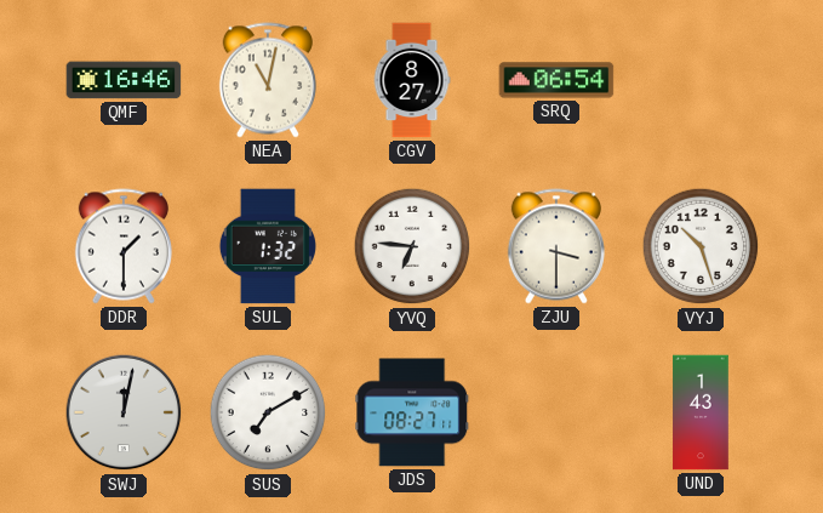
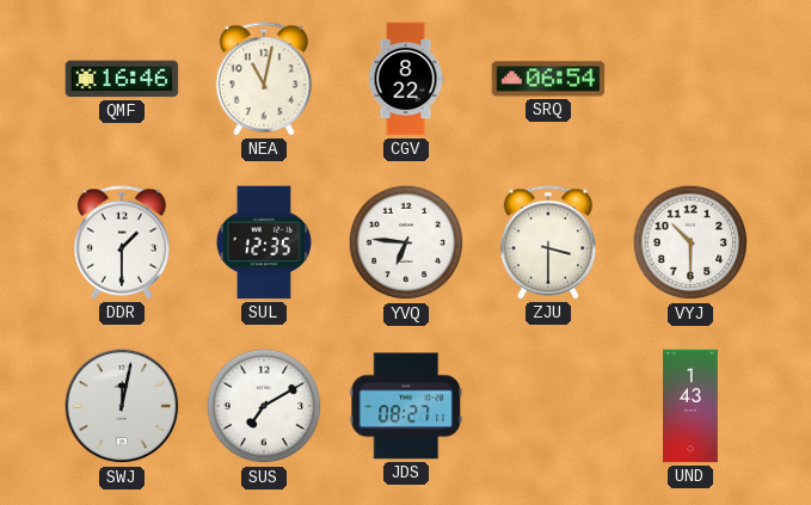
CGV: 8:27 -> 8:22 (406, 79)
SUL: 1:32 -> 12:35 (264, 242)
VYJ: 10:27 -> 10:30 (690, 242)
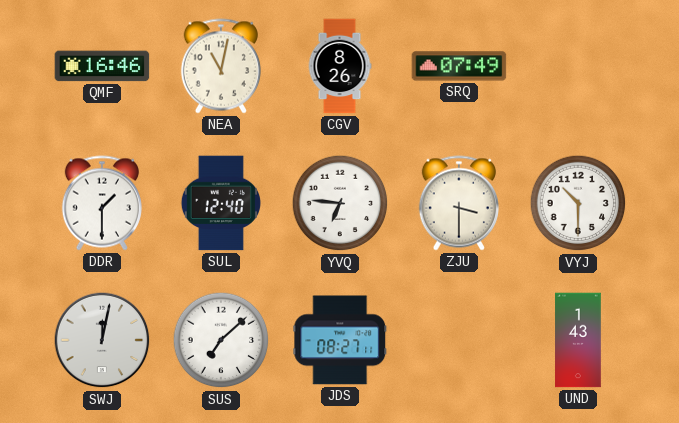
CGV: 8:22 -> 8:26 (340, 66)
SRQ: 06:54 -> 07:49 (459, 66)
SUL: 12:35 -> 12:40 (221, 203)
SUS: 7:10 -> 7:08 (221, 340)
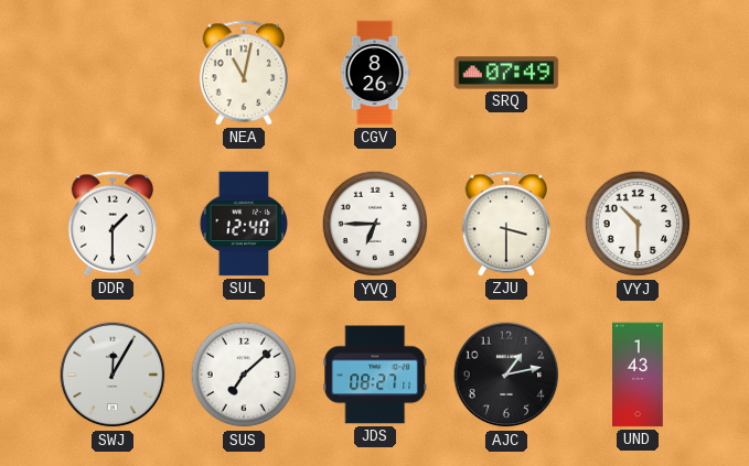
QMF: 16:46 -> none (102, 66)
YVQ: 6:46 -> 6:45 (375, 224)
SWJ: 12:02 -> 12:05 (113, 375)
AJC: none -> 1:13 (506, 375)
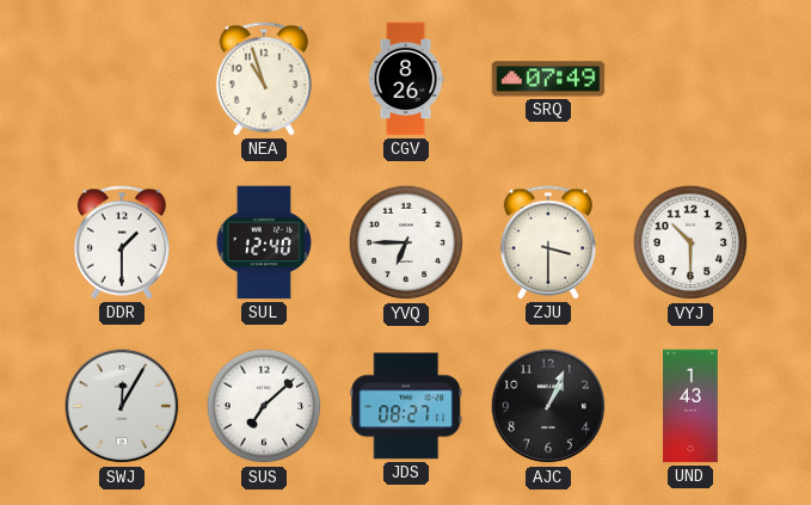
NEA: 11:02 -> 10:57 (264, 79)
AJC: 1:13 -> 1:04 (548, 406)
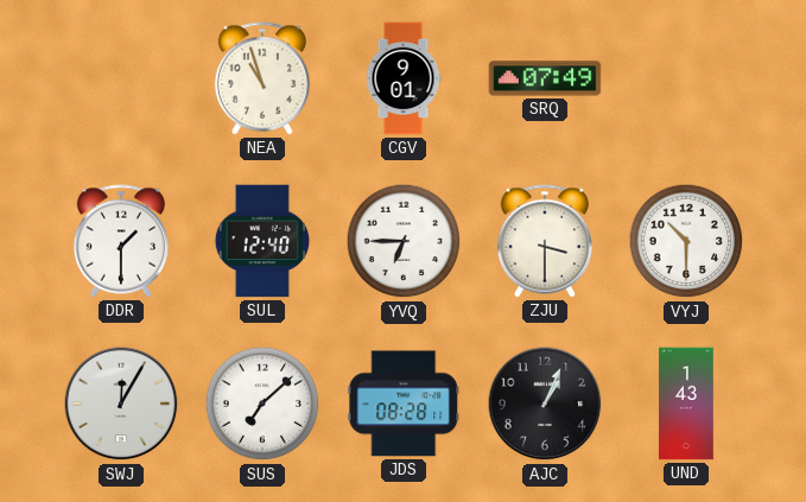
CGV: 8:26 -> 9:01 (404, 78)
JDS: 08:27 -> 08:28 (404, 403)
